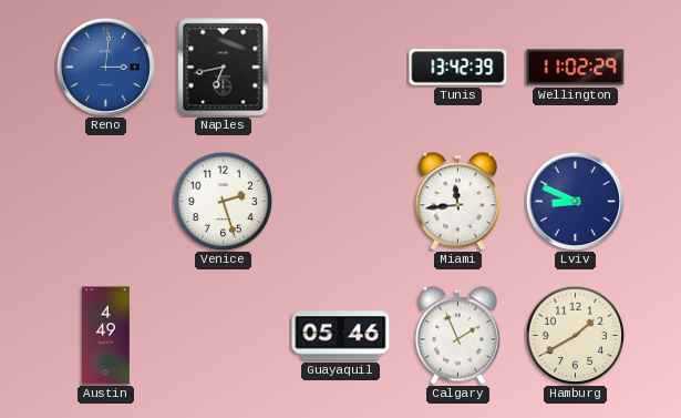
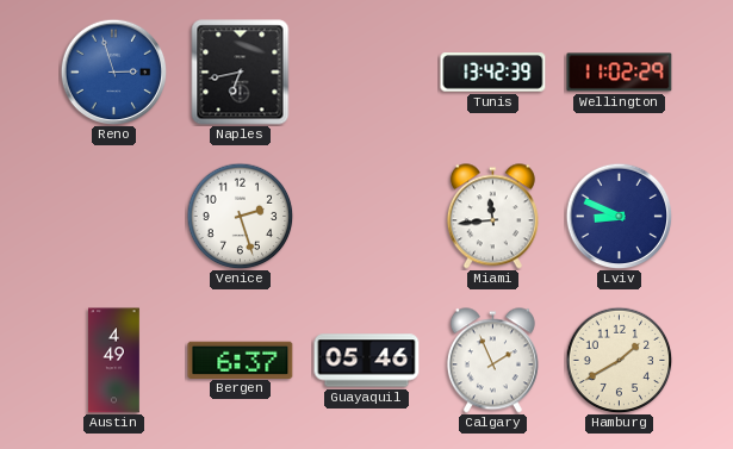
Reno: 3:01 -> 2:57 (113, 71)
Bergen: none -> 6:37 (241, 360)
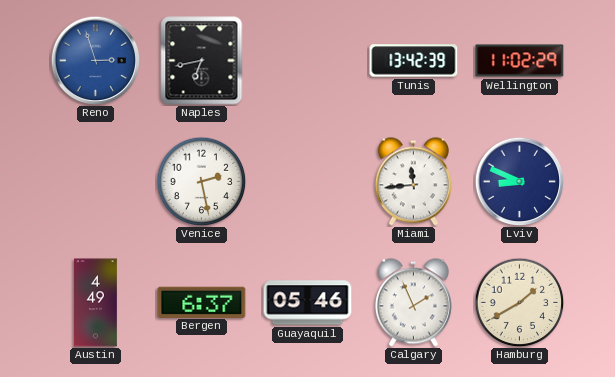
Venice: 2:27 -> 2:28 (201, 181)
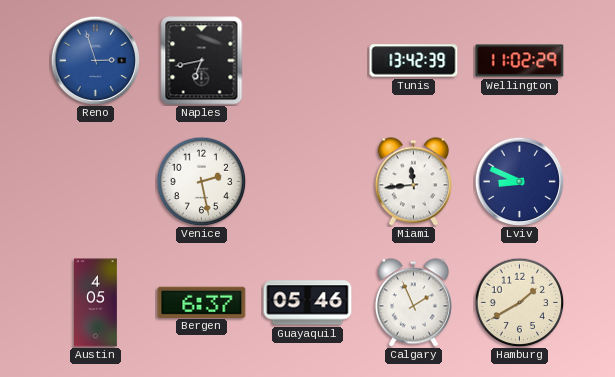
Austin: 4:49 -> 4:05 (96, 303)
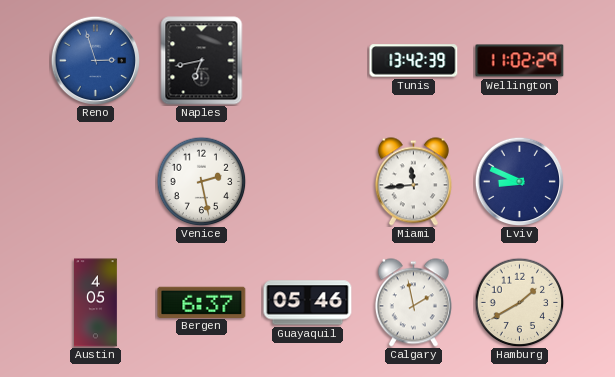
Calgary: 1:56 -> 1:58 (413, 303)
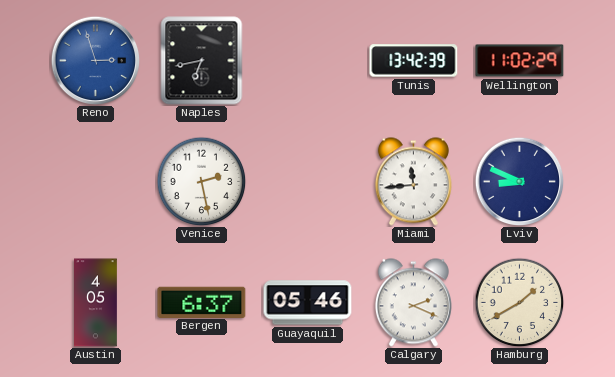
Calgary: 1:58 -> 2:19 (413, 303)
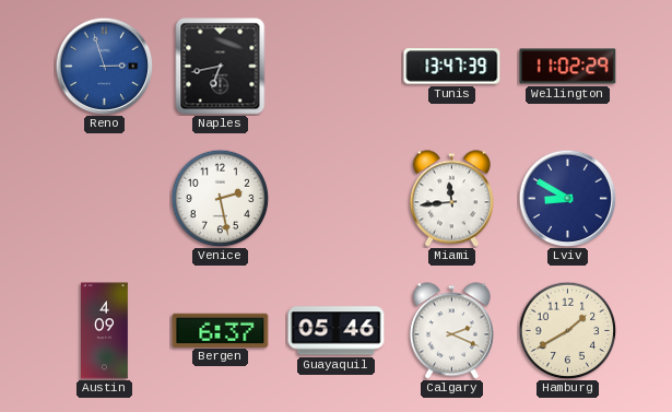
Tunis: 13:42 -> 13:47 (452, 67)
Lviv: 8:49 -> 8:50 (567, 198)
Austin: 4:05 -> 4:09 (105, 331)
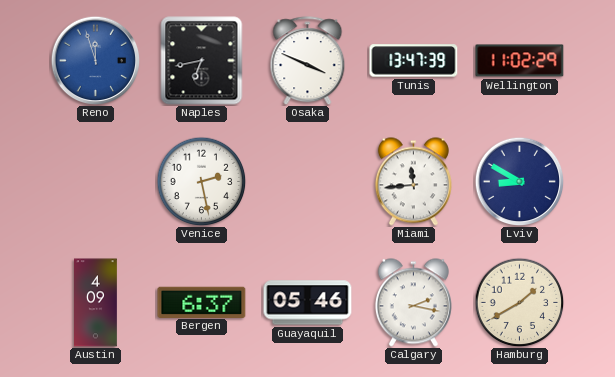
Reno: 2:57 -> 11:57 (95, 60)
Osaka: none -> 3:49 (308, 61)
Calgary: 2:19 -> 2:17 (413, 303)
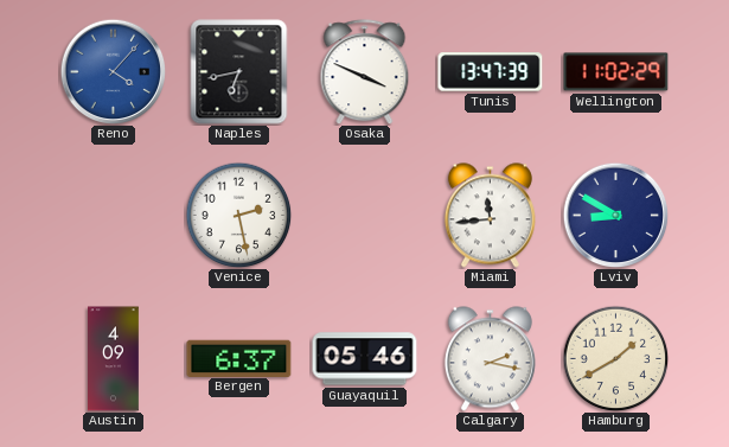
Reno: 11:57 -> 4:07 (113, 71)
